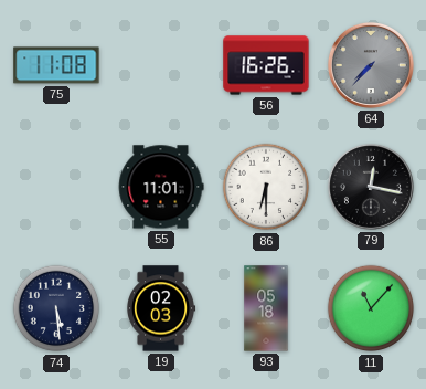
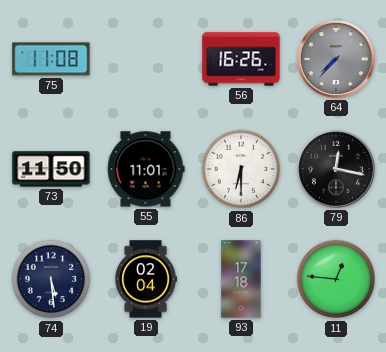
73: none -> 11:50 (51, 169)
19: 02:03 -> 02:04 (147, 279)
93: 05:18 -> 17:18 (241, 279)
11: 11:07 -> 12:46 (336, 279)
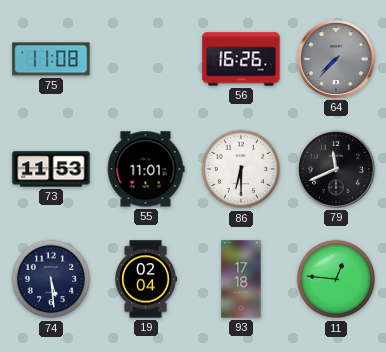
73: 11:50 -> 11:53 (51, 169)
79: 12:17 -> 11:41 (336, 169)
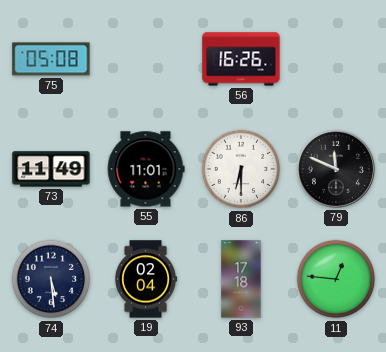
75: 11:08 -> 05:08 (51, 59)
64: 7:37 -> none (336, 59)
73: 11:53 -> 11:49 (51, 169)
79: 11:41 -> 11:49 (336, 169)
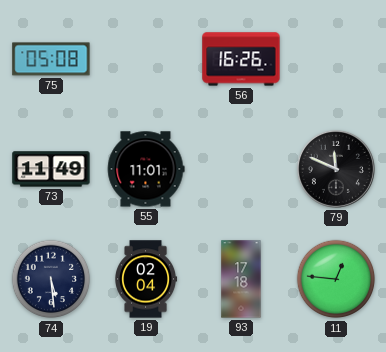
86: 6:30 -> none (241, 169)
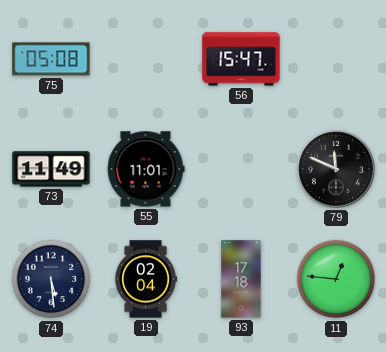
56: 16:26 -> 15:47 (241, 59)
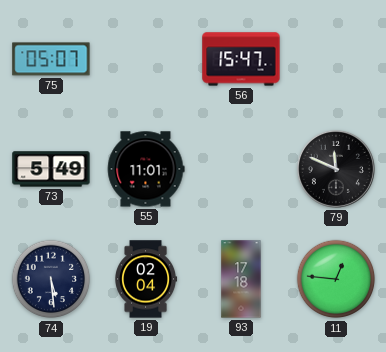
75: 05:08 -> 05:07 (51, 59)
73: 11:49 -> 5:49 (51, 169)
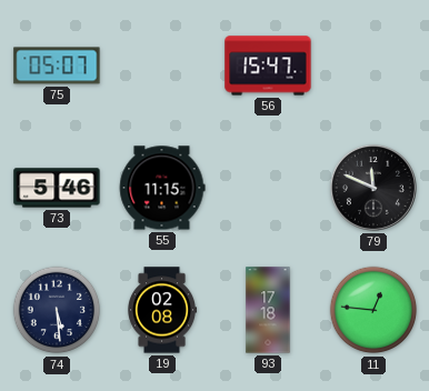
73: 5:49 -> 5:46 (57, 188)
55: 11:01 -> 11:15 (162, 188)
19: 02:04 -> 02:08 (163, 310)
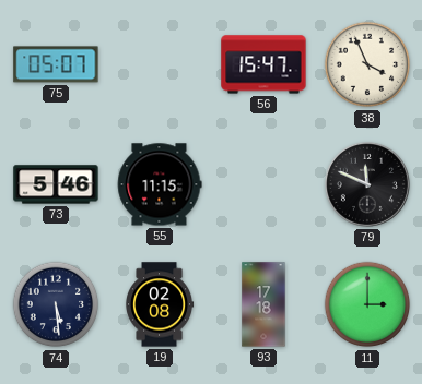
38: none -> 3:56 (367, 64)
11: 12:46 -> 3:00 (367, 304)
